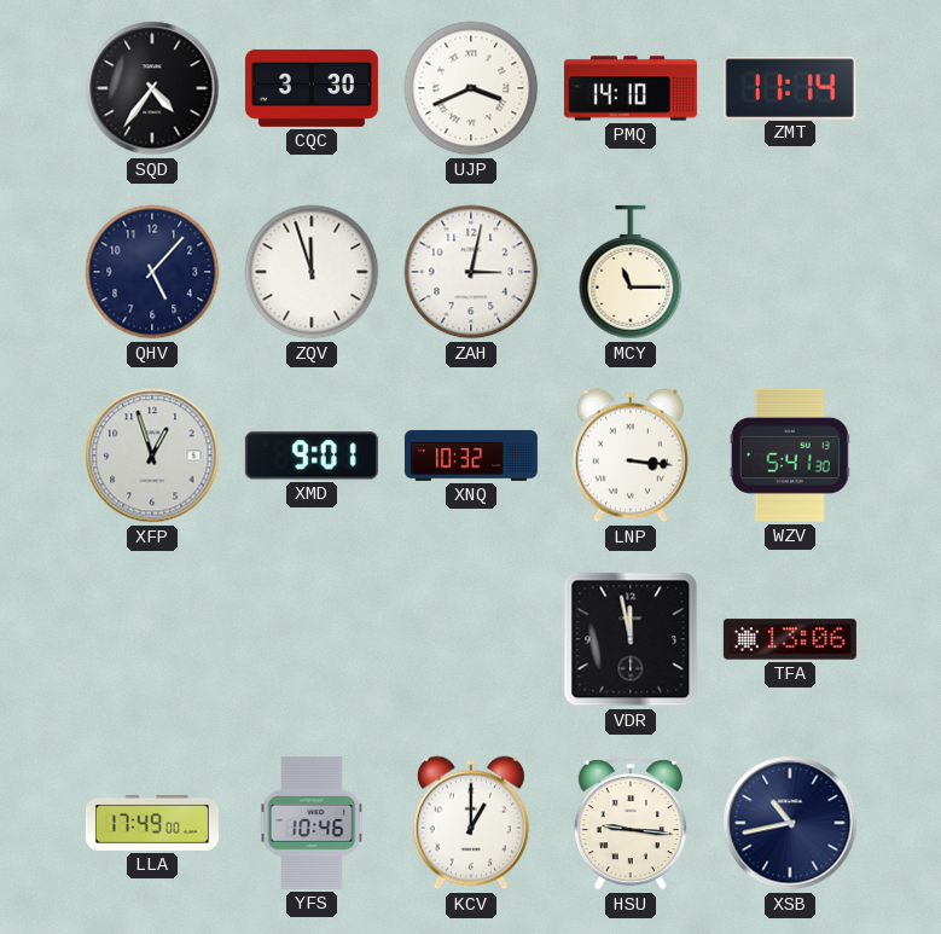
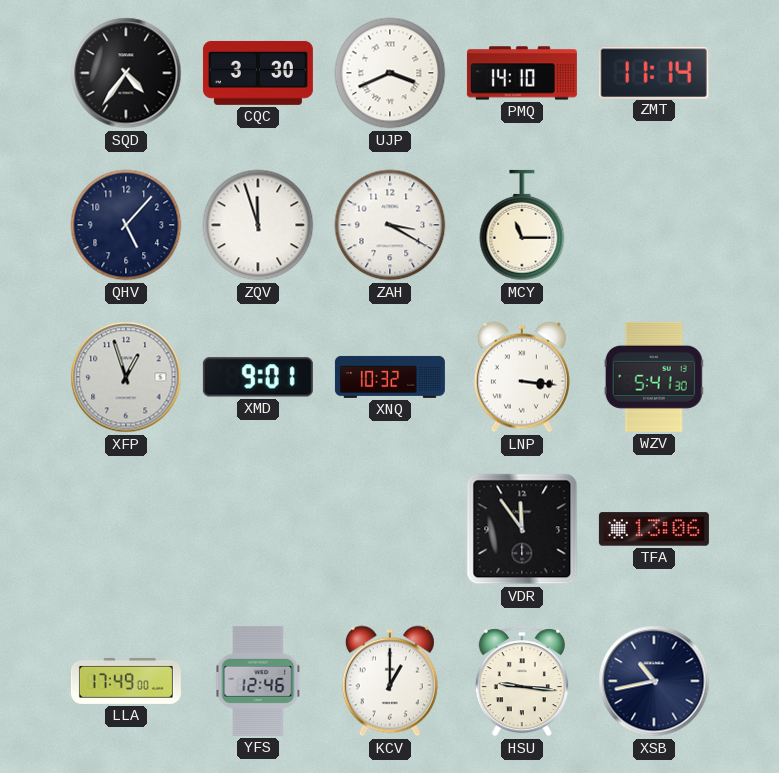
ZAH: 3:02 -> 3:20 (390, 225)
VDR: 11:58 -> 11:54 (522, 529)
YFS: 10:46 -> 12:46 (258, 681)
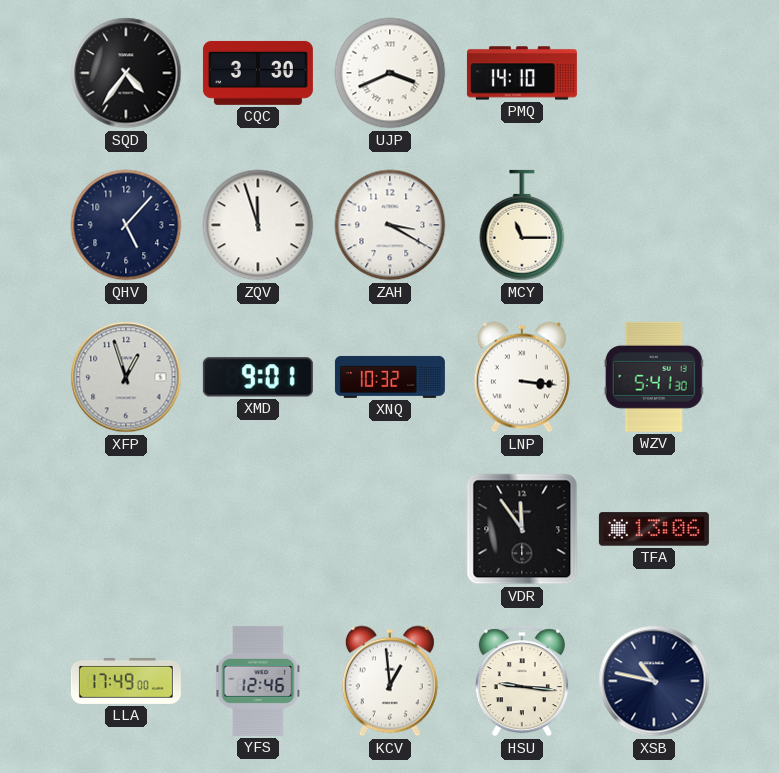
ZMT: 11:14 -> none (654, 72)
KCV: 1:00 -> 12:59 (390, 681)
XSB: 10:43 -> 10:47 (654, 681)
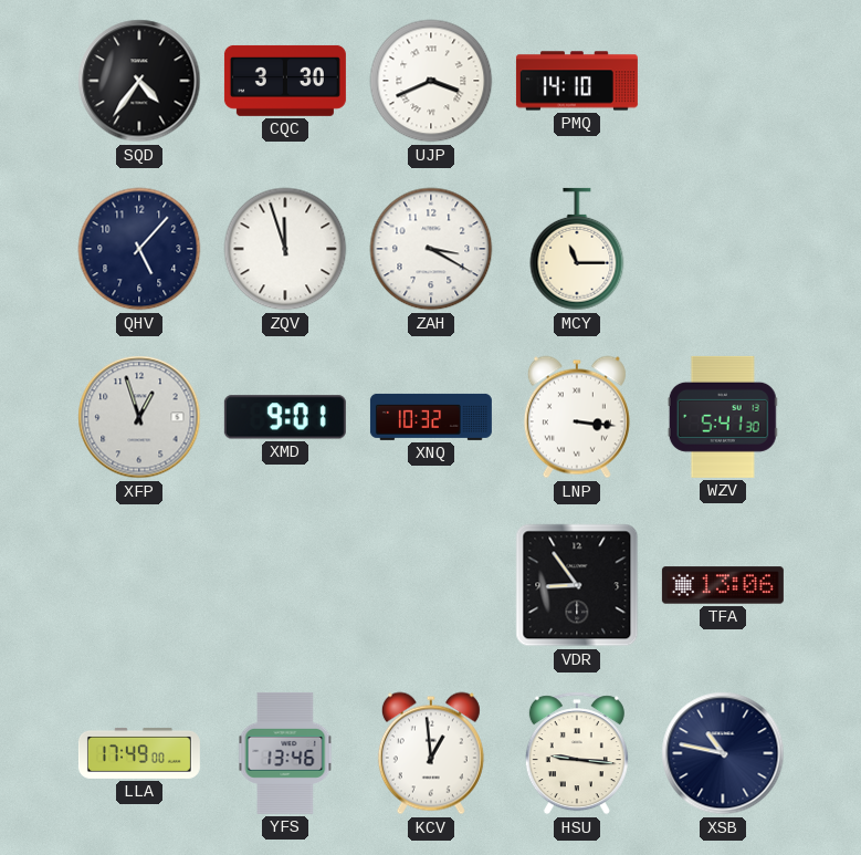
VDR: 11:54 -> 8:54 (577, 585)
YFS: 12:46 -> 13:46 (285, 753)
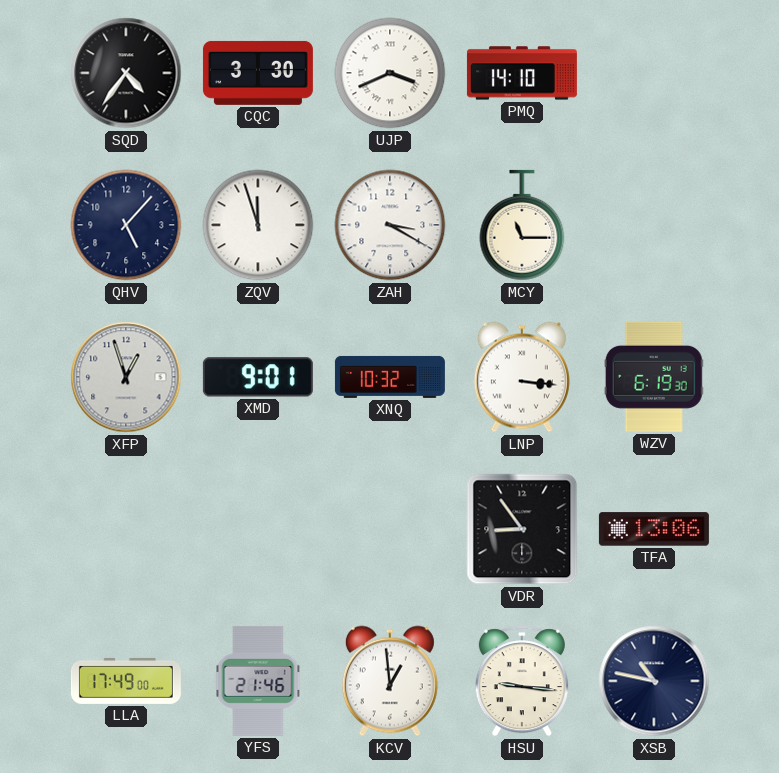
WZV: 5:41 -> 6:19 (654, 377)
YFS: 13:46 -> 21:46 (258, 681)
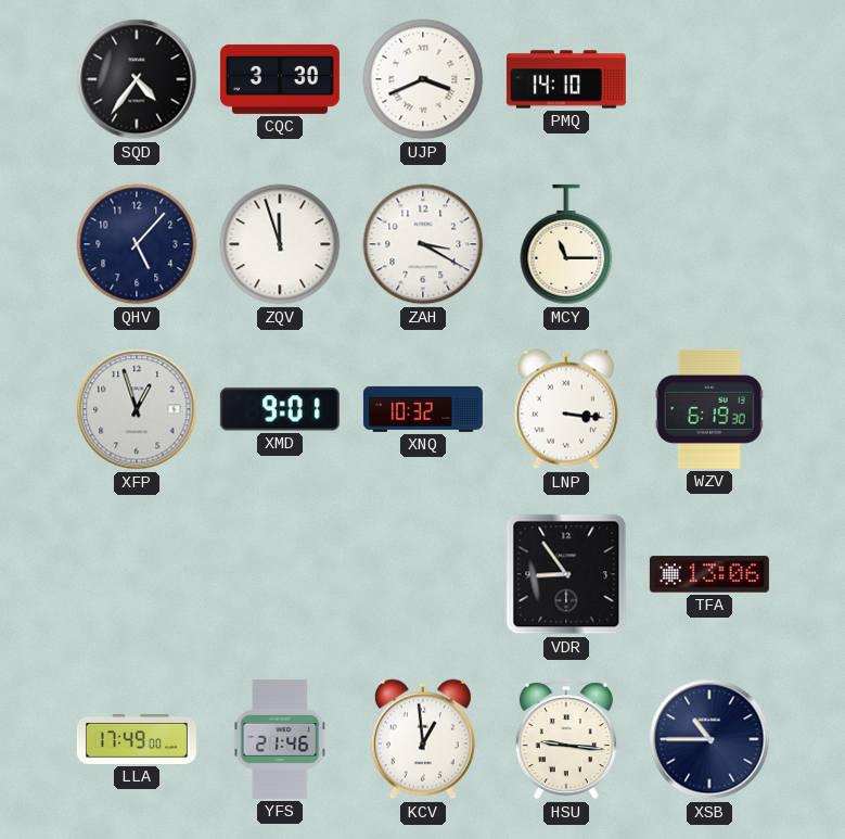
XSB: 10:47 -> 10:45 (709, 739)
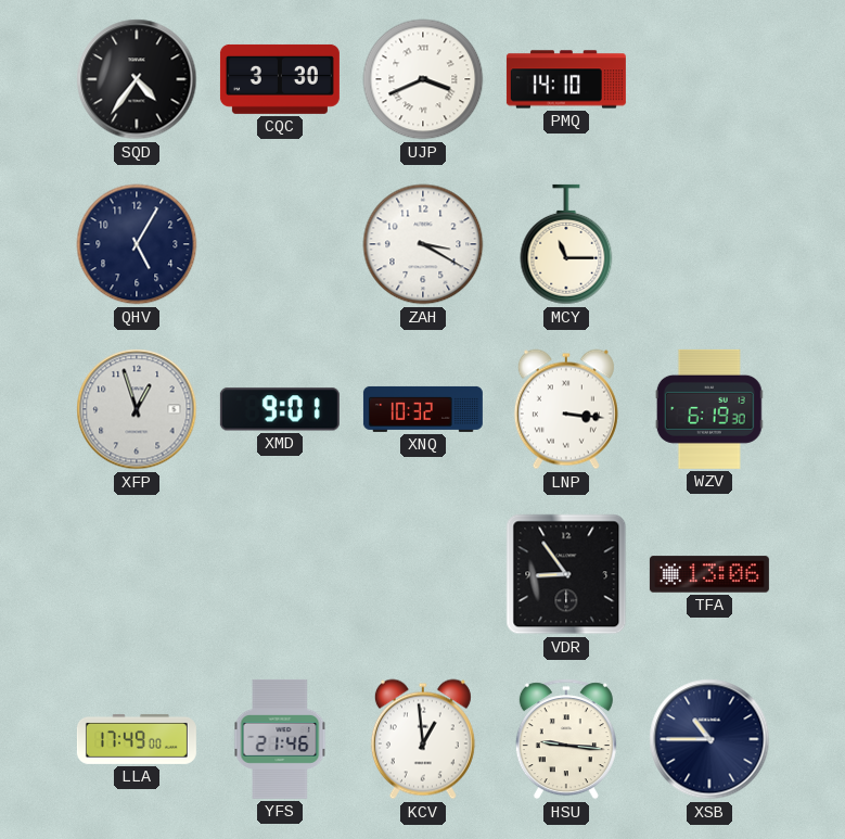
QHV: 5:07 -> 5:05 (137, 244)
ZQV: 11:57 -> none (280, 244)
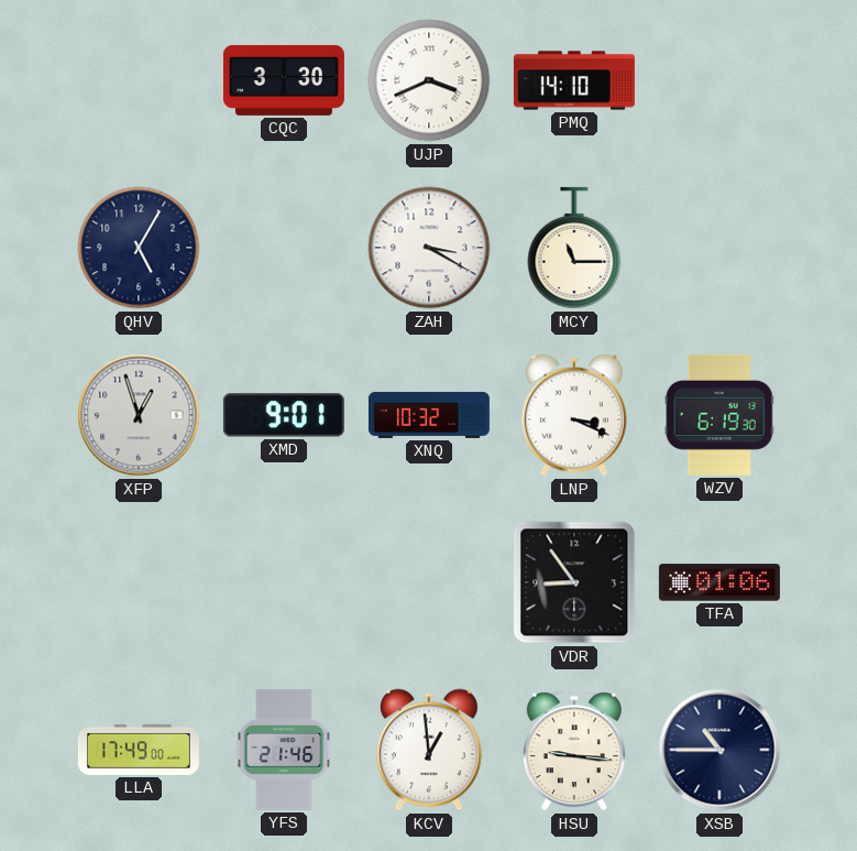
SQD: 4:36 -> none (137, 79)
LNP: 3:16 -> 3:19 (574, 415)
TFA: 13:06 -> 01:06 (719, 582)
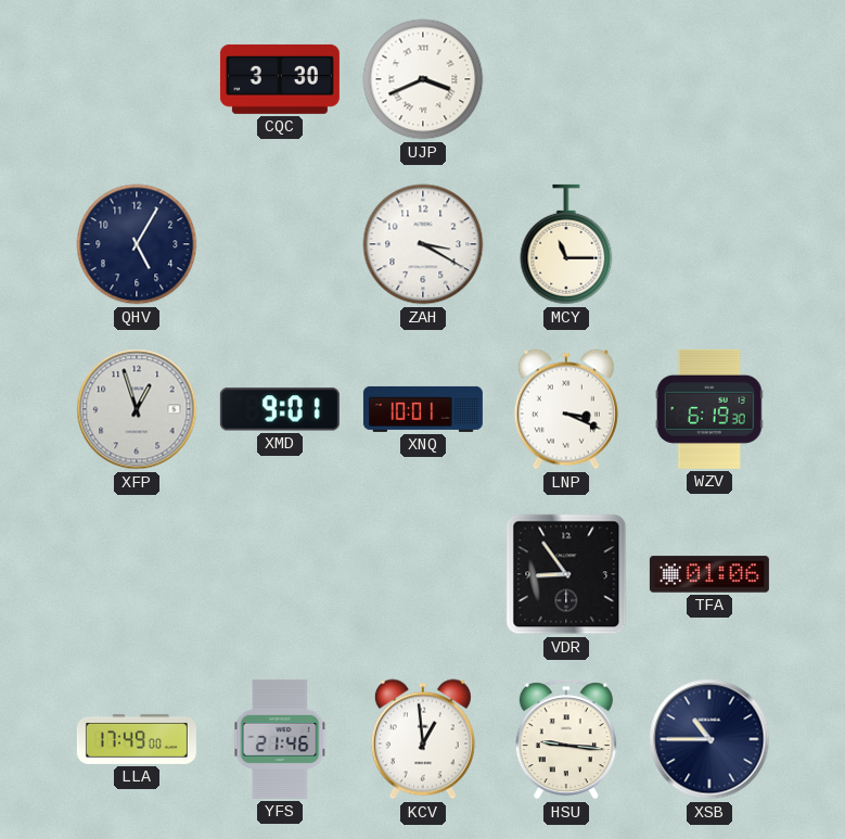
PMQ: 14:10 -> none (574, 80)
XNQ: 10:32 -> 10:01 (423, 409)
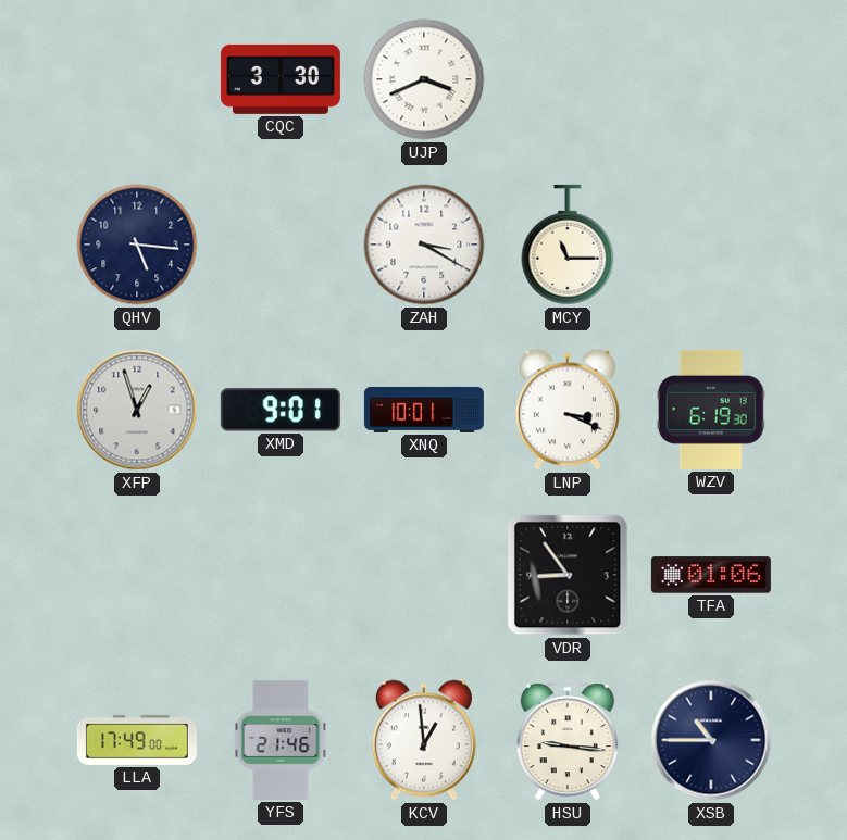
QHV: 5:05 -> 5:16 (137, 245)
